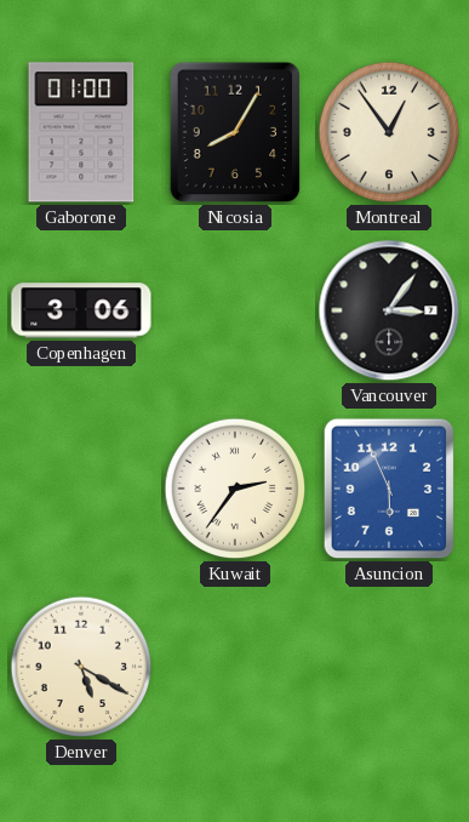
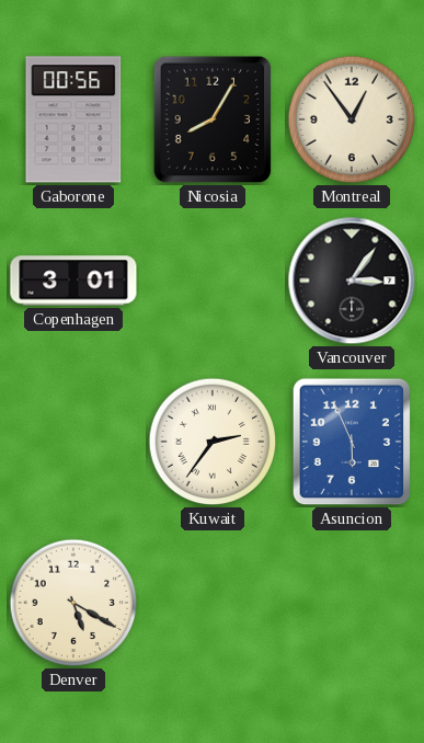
Gaborone: 01:00 -> 00:56 (73, 119)
Copenhagen: 3:06 -> 3:01 (73, 281)
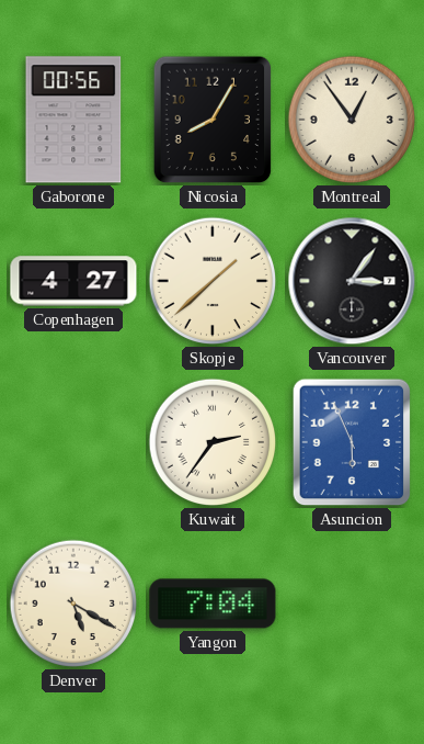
Copenhagen: 3:01 -> 4:27 (73, 281)
Skopje: none -> 1:38 (213, 281)
Yangon: none -> 7:04 (213, 604)
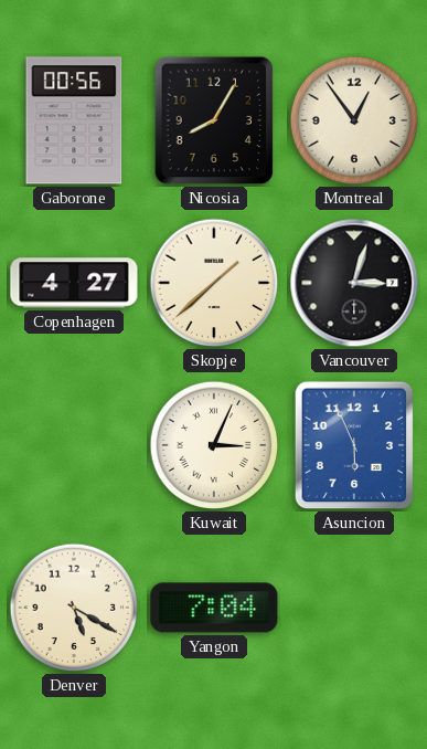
Vancouver: 3:06 -> 3:03 (354, 283)
Kuwait: 2:36 -> 3:04 (214, 445)
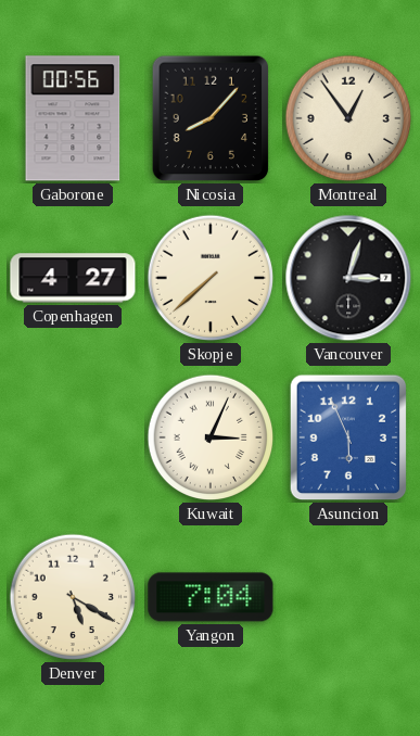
Nicosia: 8:05 -> 8:07 (211, 118)
Skopje: 1:38 -> 7:38 (211, 278)
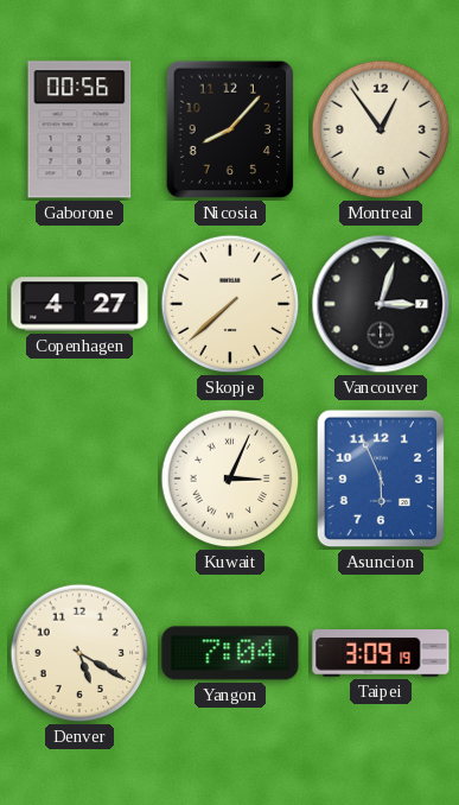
Taipei: none -> 3:09 (381, 653)
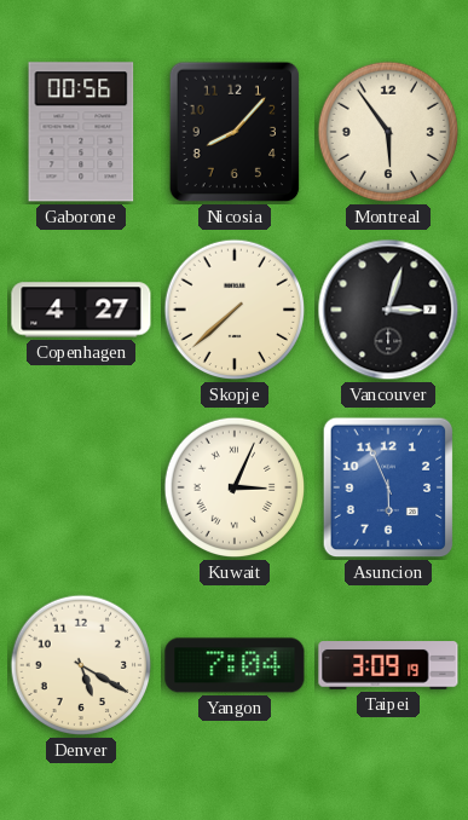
Montreal: 12:54 -> 5:54 (388, 132)
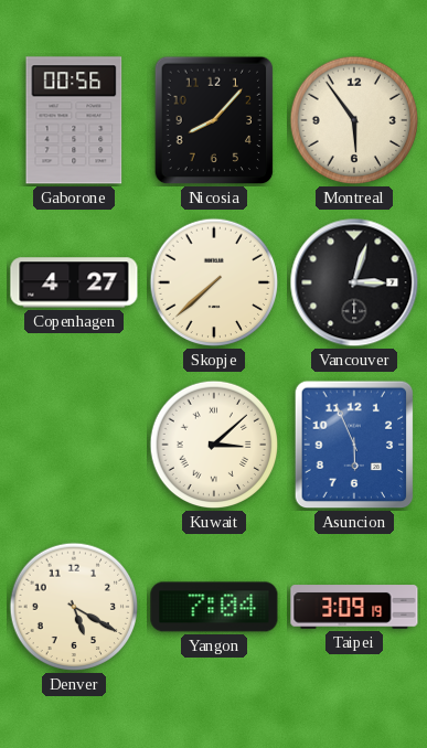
Kuwait: 3:04 -> 3:08 (214, 445)
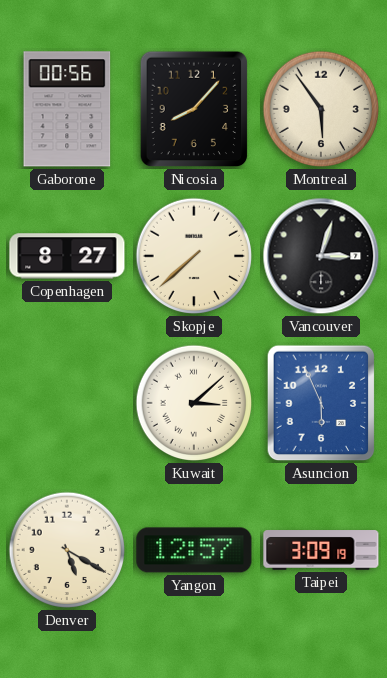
Copenhagen: 4:27 -> 8:27 (67, 256)
Yangon: 7:04 -> 12:57 (194, 550)
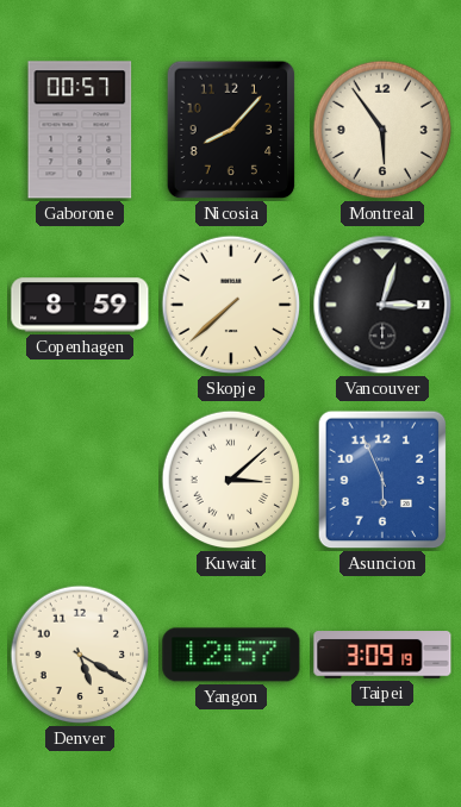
Gaborone: 00:56 -> 00:57 (80, 130)
Copenhagen: 8:27 -> 8:59 (80, 305)
